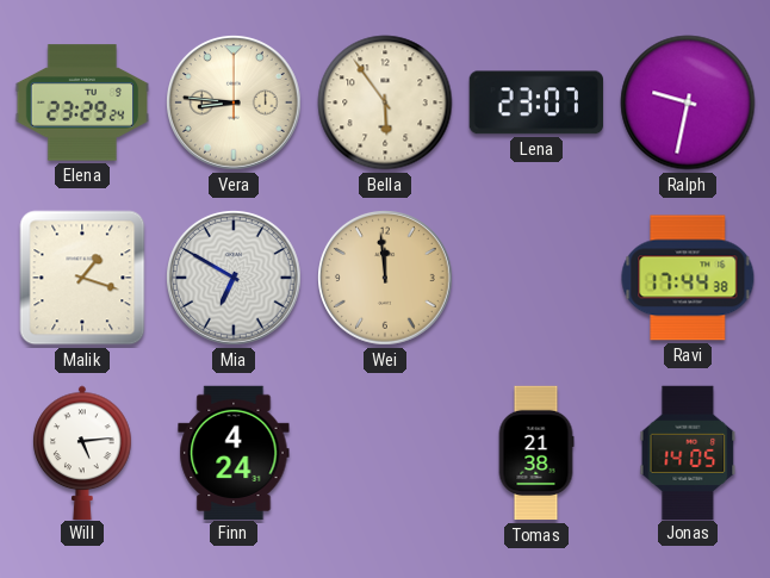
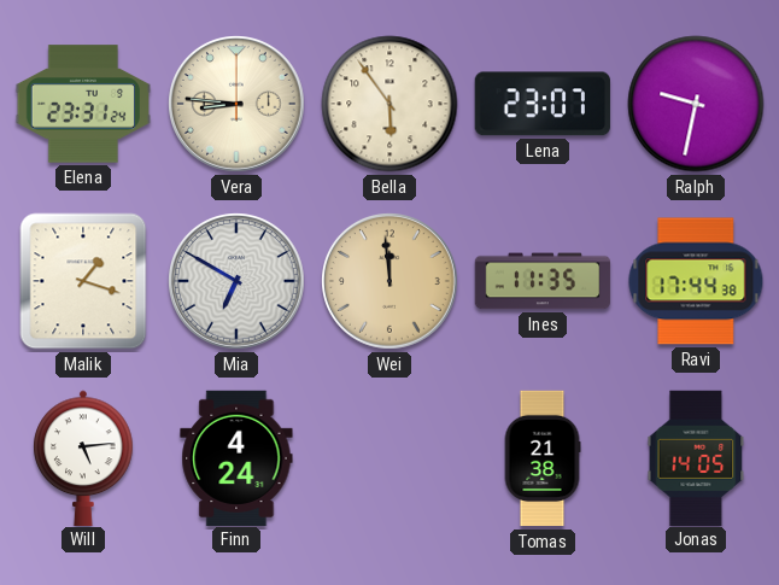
Elena: 23:29 -> 23:31 (83, 104)
Ines: none -> 11:35 (543, 281)
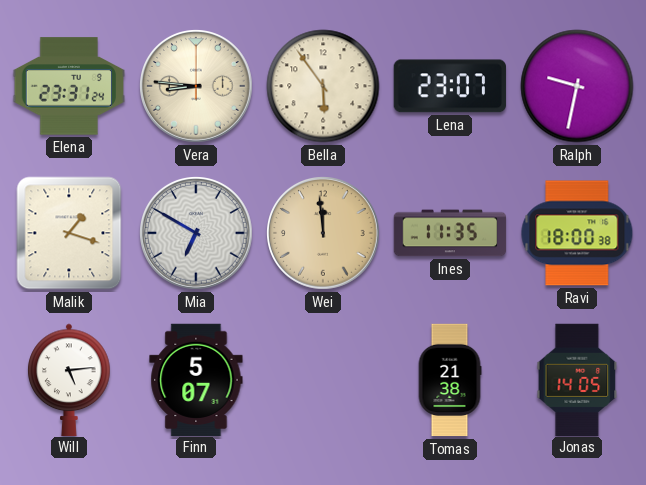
Ravi: 17:44 -> 18:00 (577, 233)
Finn: 4:24 -> 5:07 (196, 379)
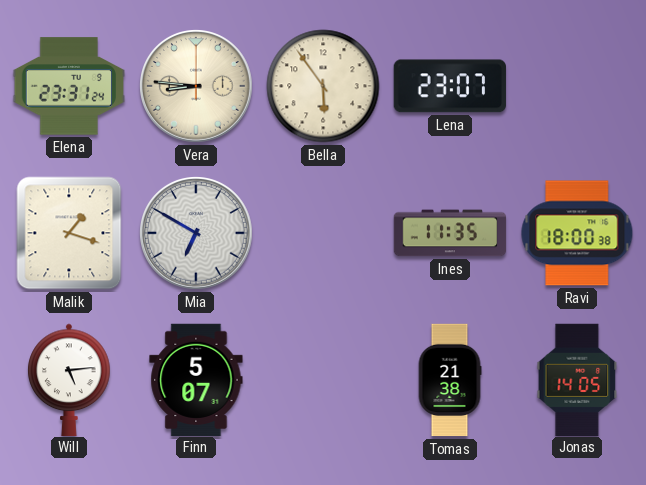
Ralph: 9:32 -> none (577, 86)
Wei: 11:59 -> none (324, 234)
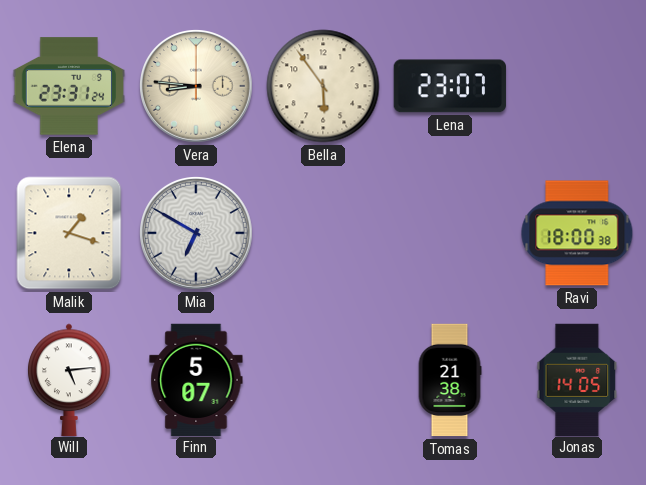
Ines: 11:35 -> none (450, 233)
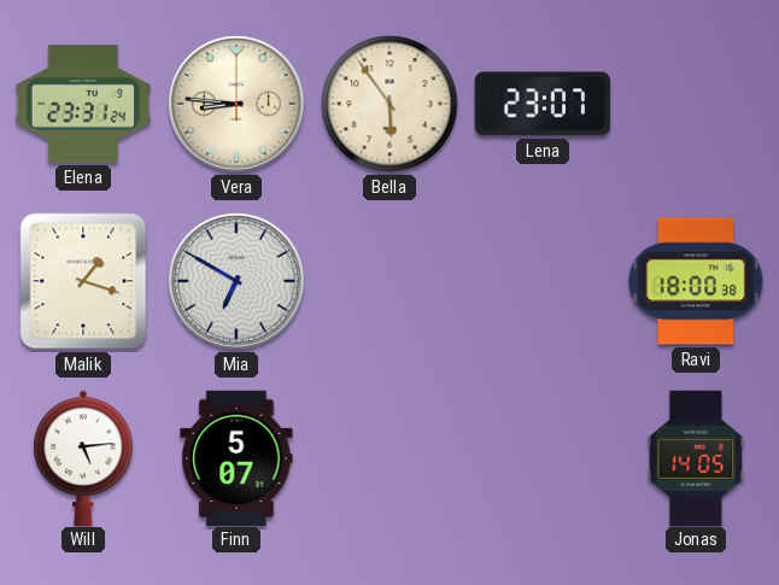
Tomas: 21:38 -> none (450, 380)
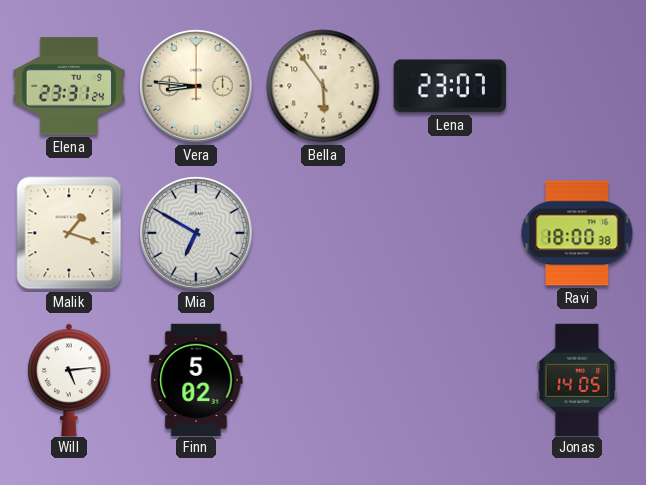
Finn: 5:07 -> 5:02 (196, 379)
